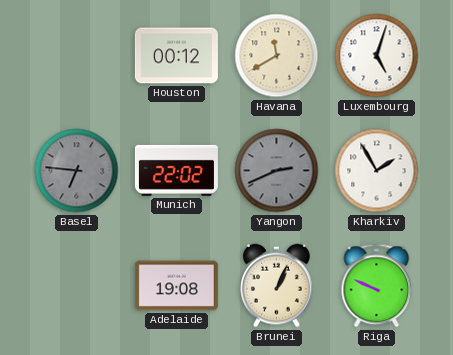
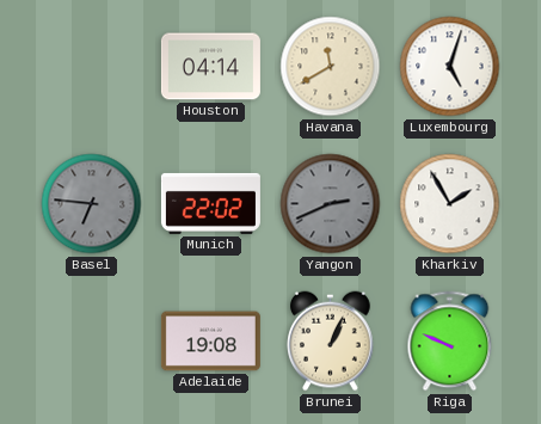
Houston: 00:12 -> 04:14 (210, 67)
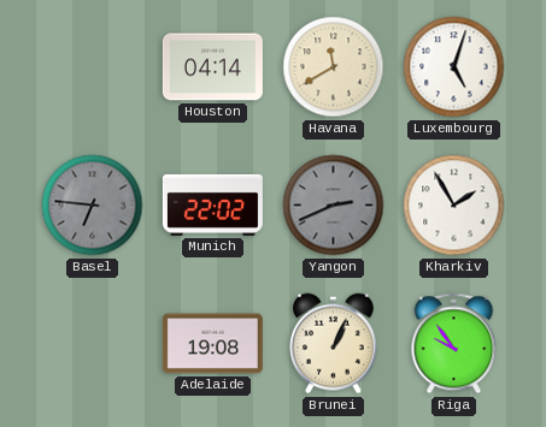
Riga: 9:49 -> 9:54 (454, 344)
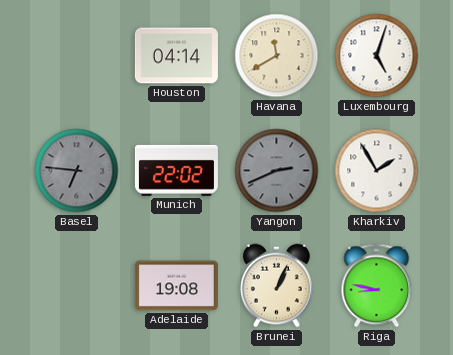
Riga: 9:54 -> 8:47 (377, 286)
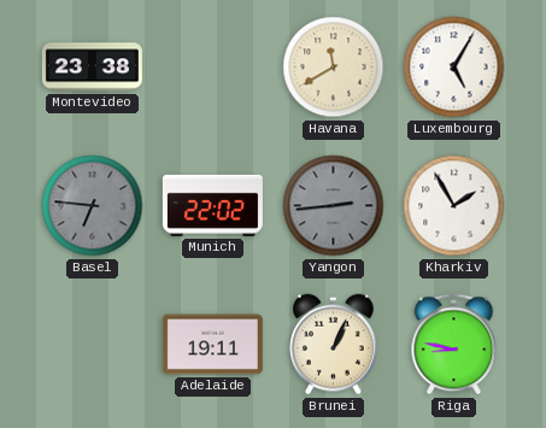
Montevideo: none -> 23:38 (92, 68)
Houston: 04:14 -> none (176, 56)
Luxembourg: 5:03 -> 5:05 (454, 68)
Yangon: 2:41 -> 2:44 (334, 206)
Adelaide: 19:08 -> 19:11 (212, 345)
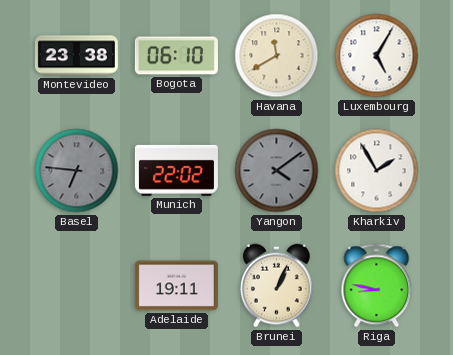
Bogota: none -> 06:10 (176, 56)
Yangon: 2:44 -> 4:09 (277, 171)
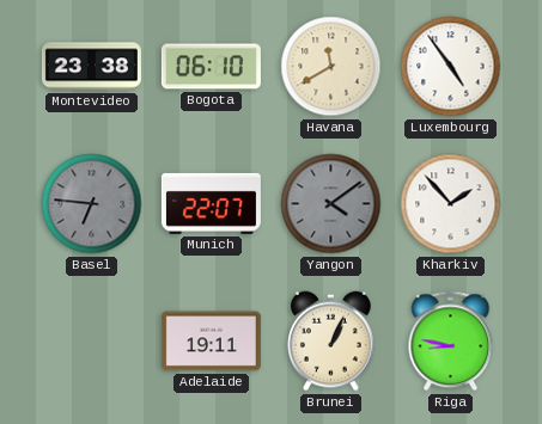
Luxembourg: 5:05 -> 4:54 (451, 67)
Munich: 22:02 -> 22:07 (211, 203)
Kharkiv: 1:55 -> 1:53 (451, 204)
